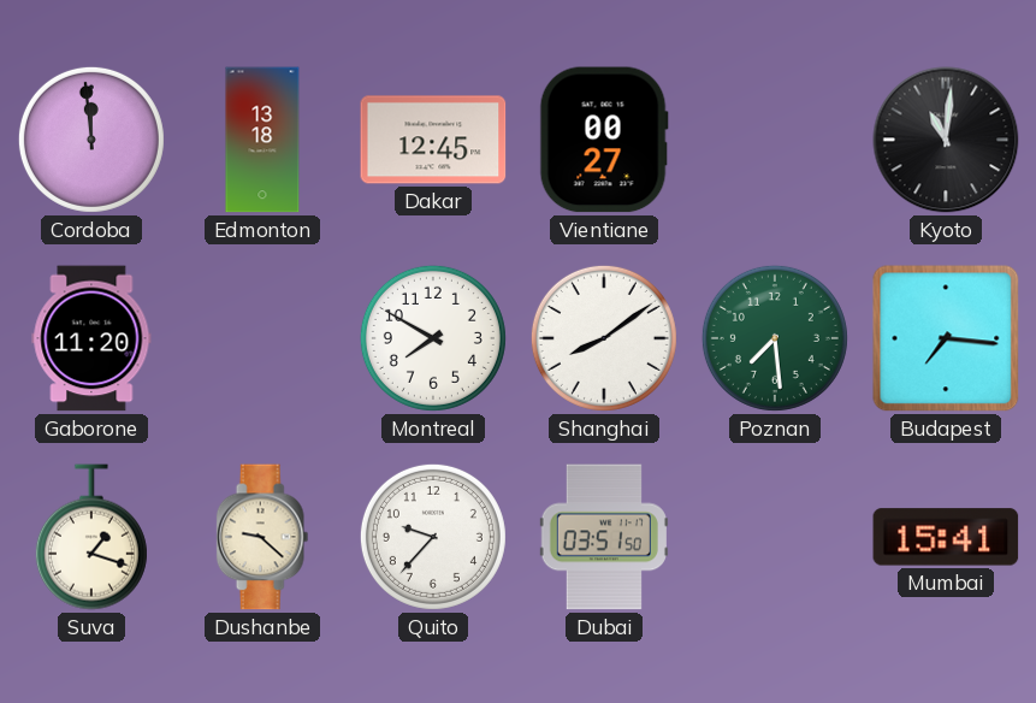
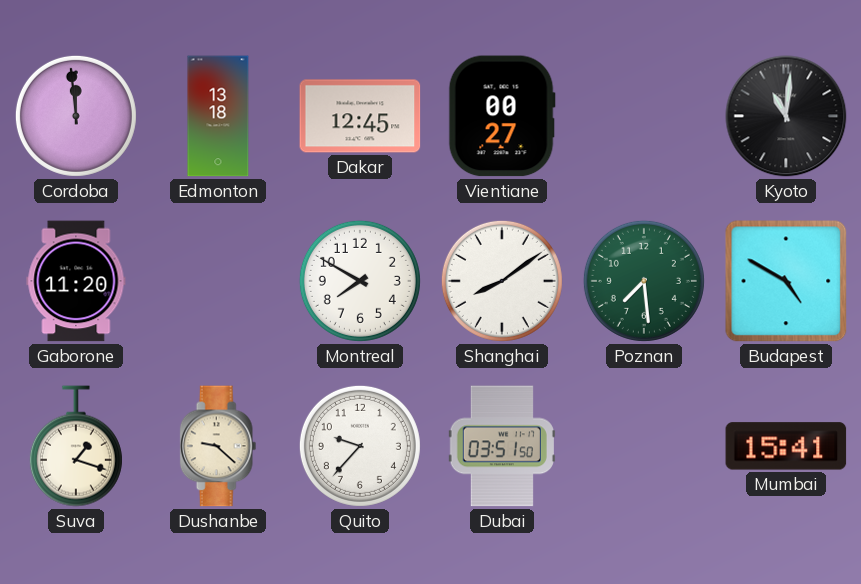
Budapest: 7:16 -> 4:50 (786, 281)
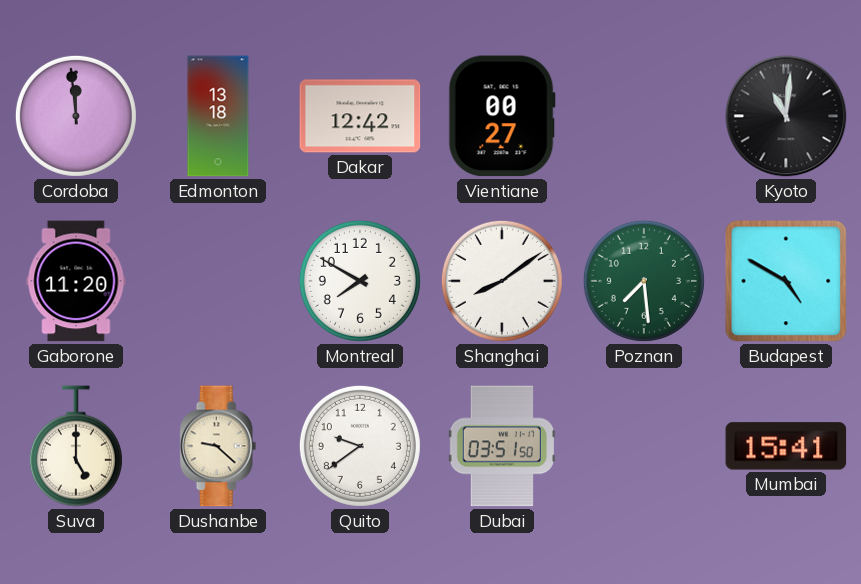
Dakar: 12:45 -> 12:42 (360, 116)
Suva: 1:18 -> 5:00 (76, 446)
Quito: 9:37 -> 9:39 (360, 446)
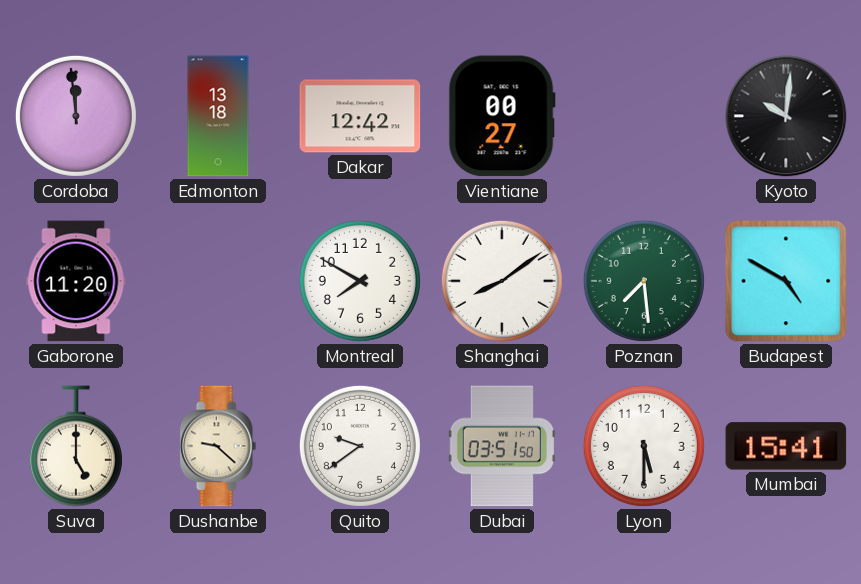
Kyoto: 11:01 -> 10:01 (786, 116)
Lyon: none -> 5:30 (644, 446)
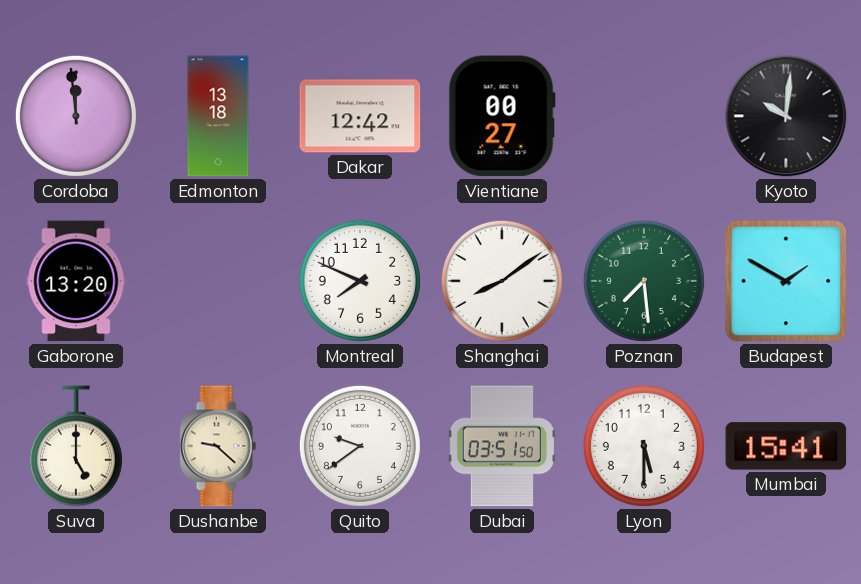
Gaborone: 11:20 -> 13:20 (76, 281)
Montreal: 7:50 -> 7:49 (360, 281)
Budapest: 4:50 -> 1:50 (786, 281)
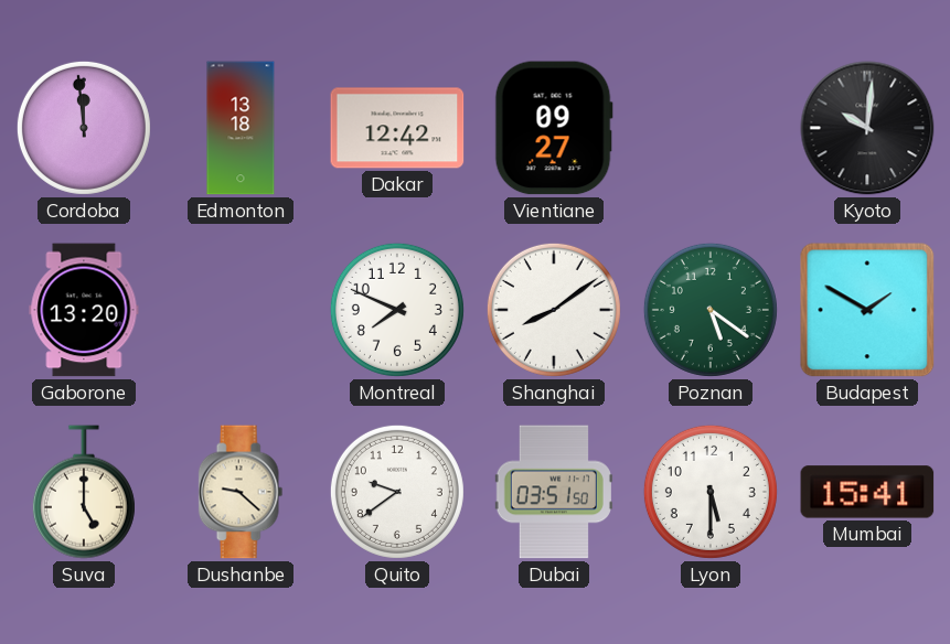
Vientiane: 00:27 -> 09:27 (554, 128)
Poznan: 7:29 -> 5:21 (711, 310)
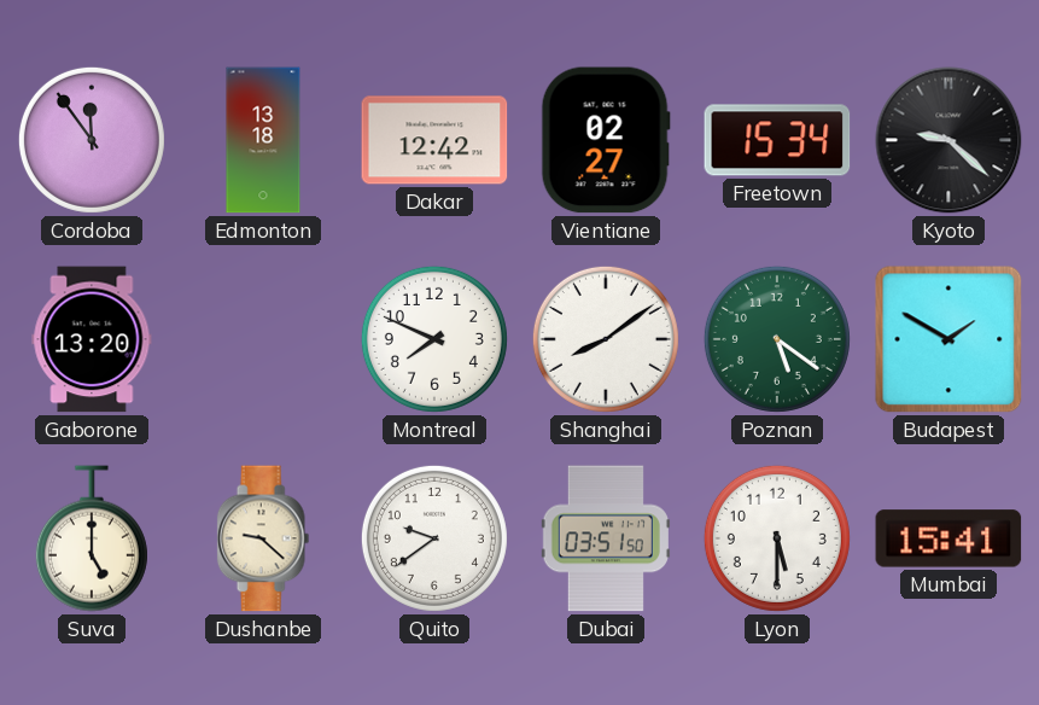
Cordoba: 11:59 -> 11:54 (92, 140)
Vientiane: 09:27 -> 02:27 (606, 140)
Freetown: none -> 15:34 (777, 140)
Kyoto: 10:01 -> 9:22 (948, 140)
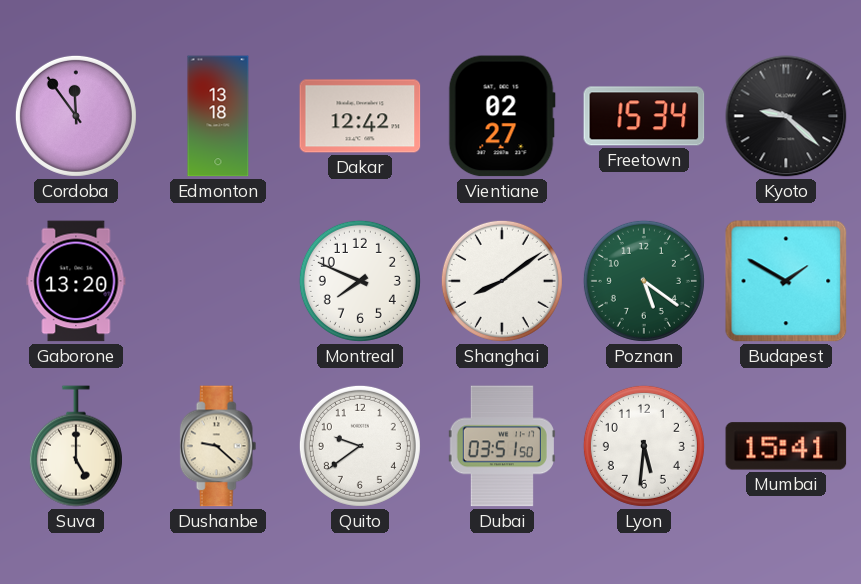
Lyon: 5:30 -> 5:31 (644, 446)
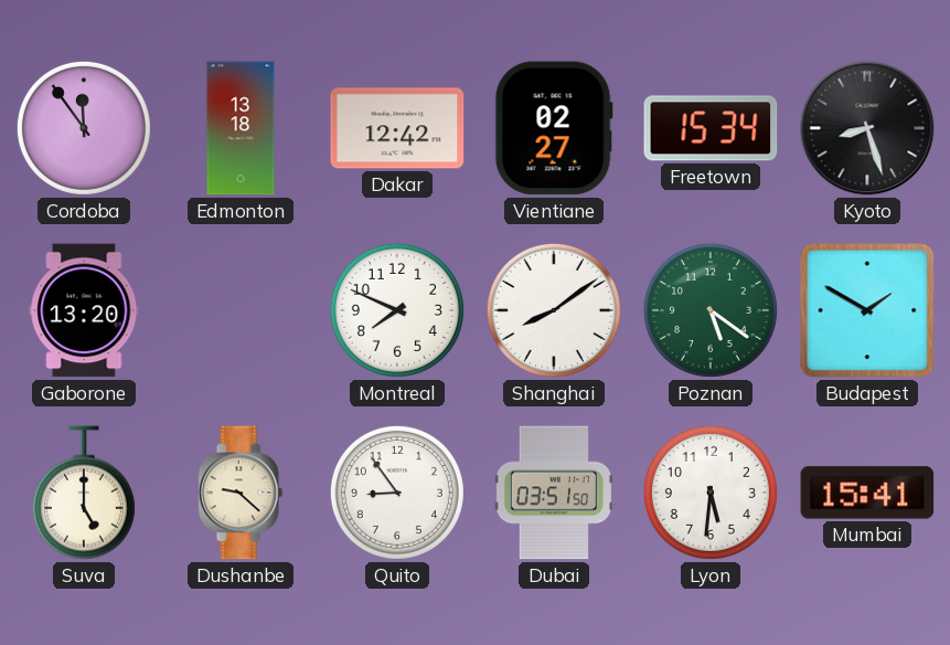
Kyoto: 9:22 -> 8:27 (867, 128)
Quito: 9:39 -> 8:54 (397, 493)
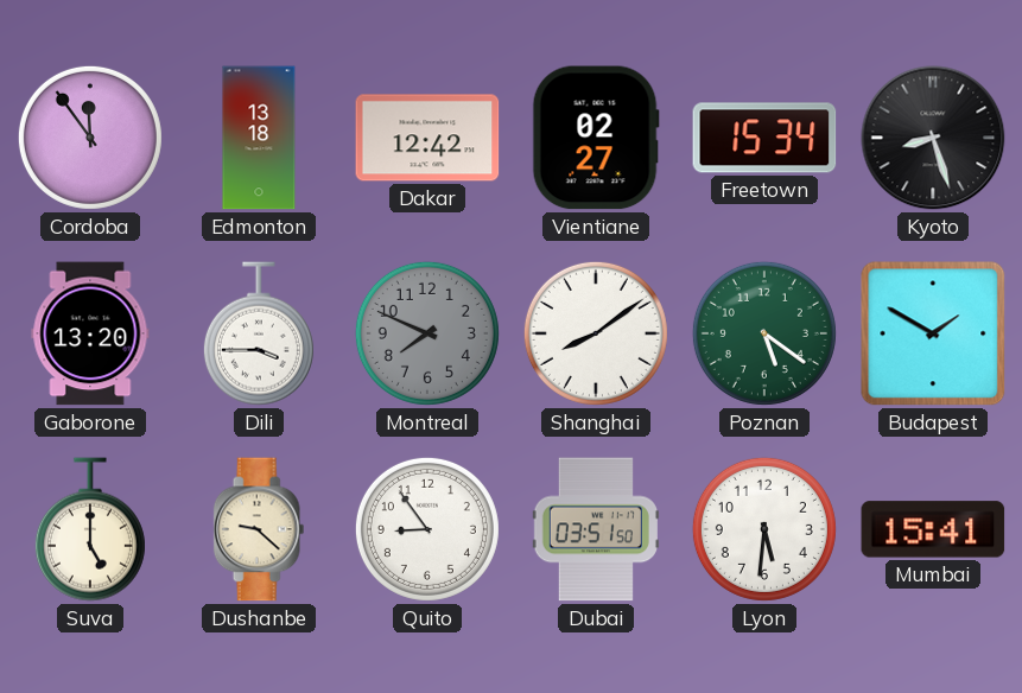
Dili: none -> 3:45 (259, 333)
Montreal dial: white -> grey (427, 333)
